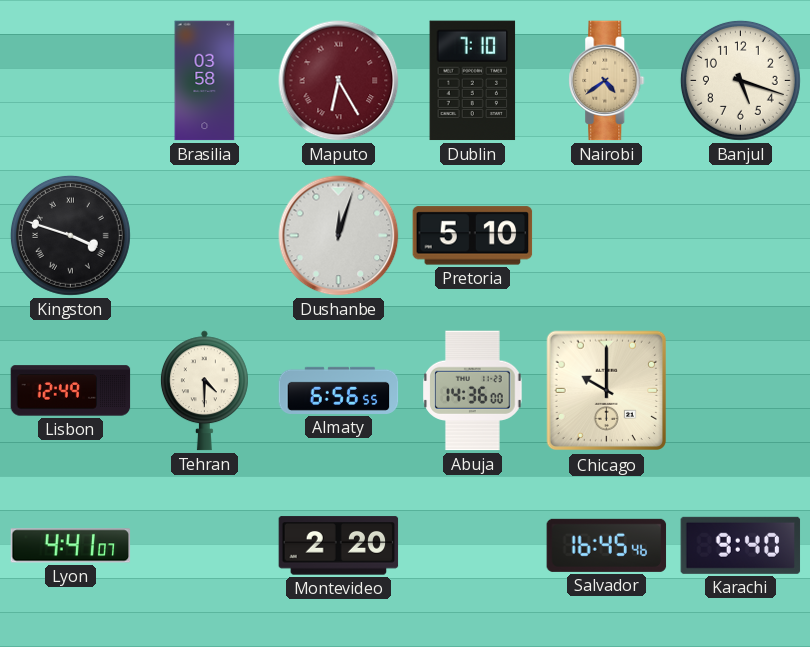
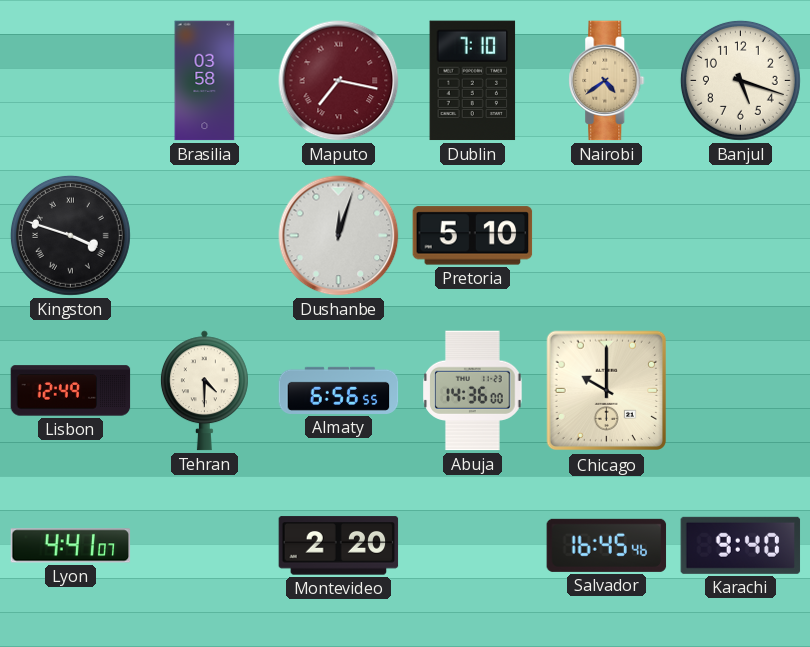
Maputo: 6:25 -> 7:17 (339, 81)
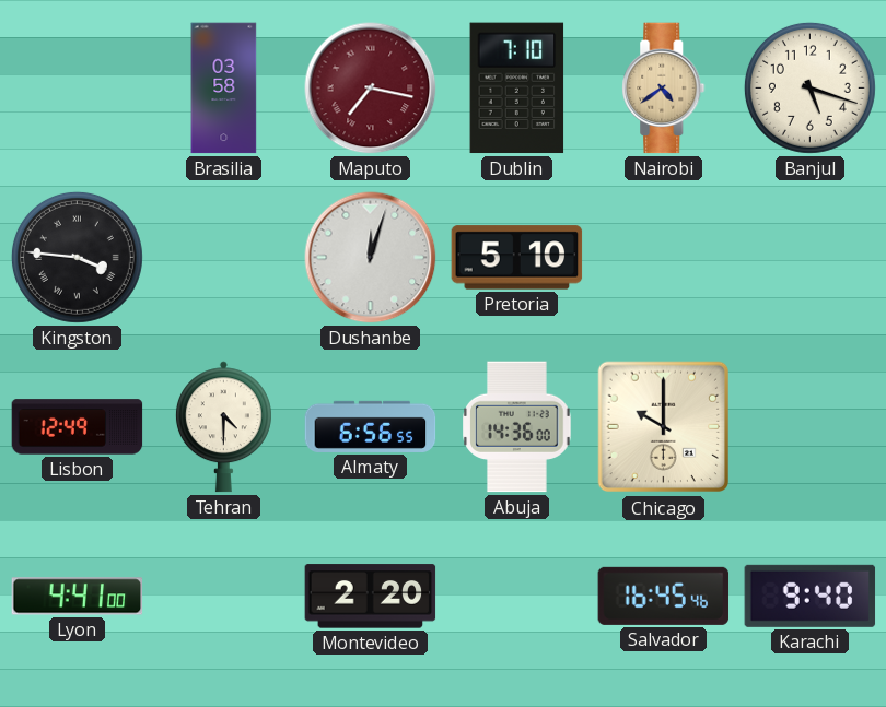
Kingston: 3:48 -> 3:46 (77, 257)
Lyon: 4:41:07 -> 4:41:00 (78, 597)
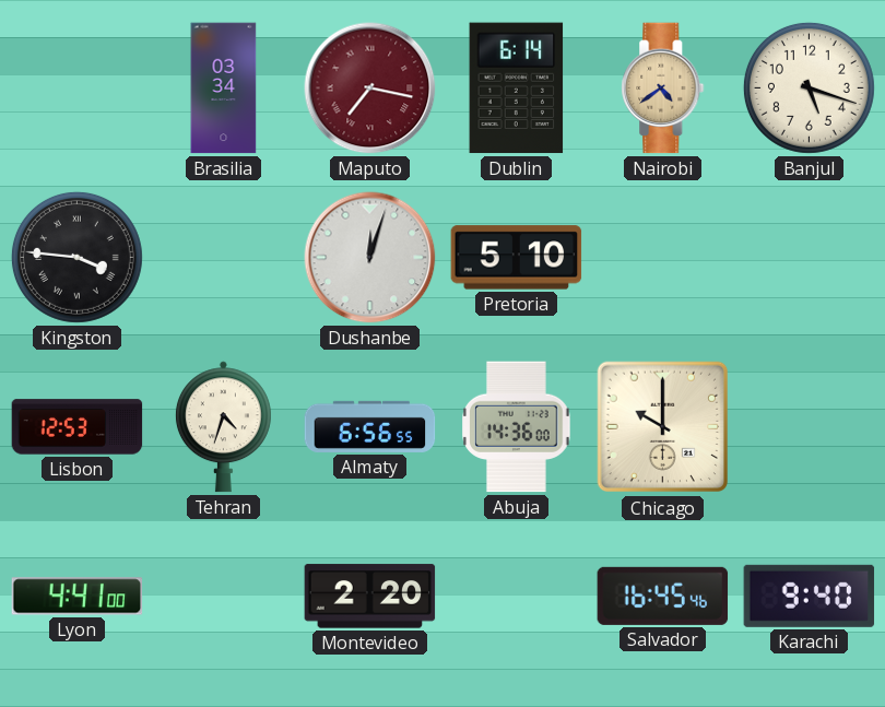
Brasilia: 03:58 -> 03:34 (224, 89)
Dublin: 7:10 -> 6:14 (517, 89)
Lisbon: 12:49 -> 12:53 (78, 427)
Tehran: 4:30 -> 4:33 (223, 427)
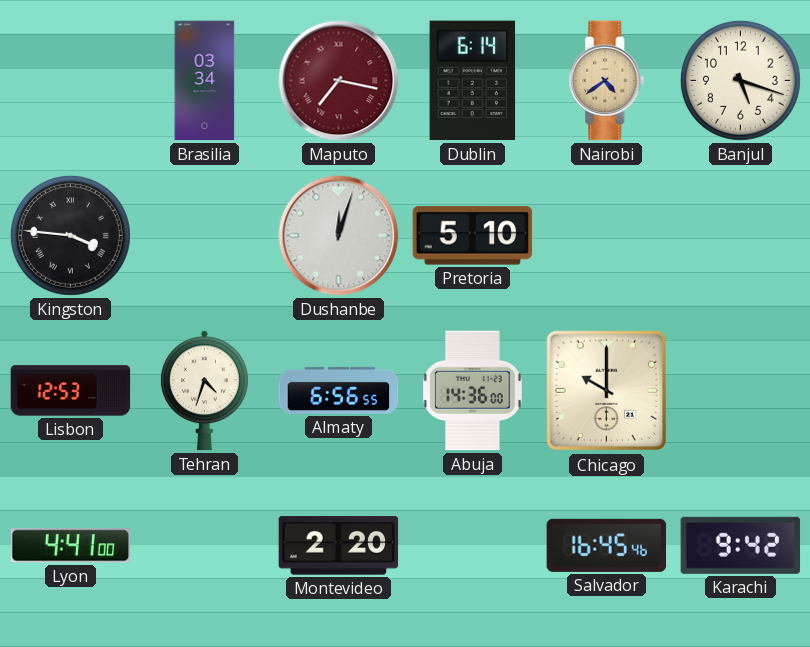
Karachi: 9:40 -> 9:42 (741, 545)
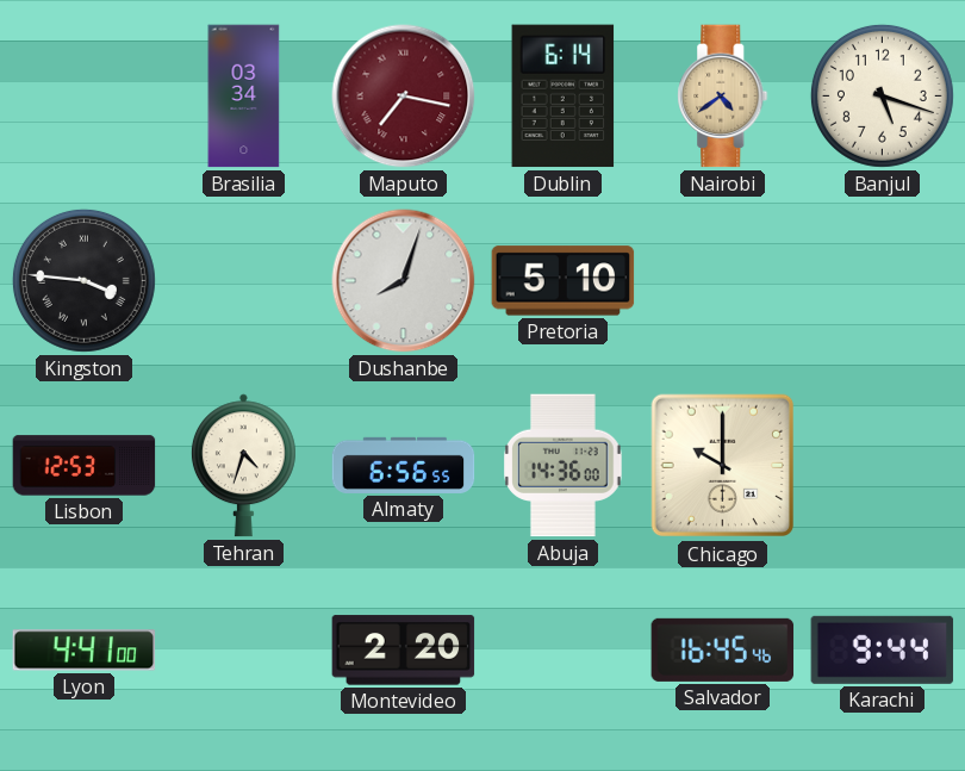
Dushanbe: 12:03 -> 8:03 (404, 281)
Karachi: 9:42 -> 9:44 (883, 649)
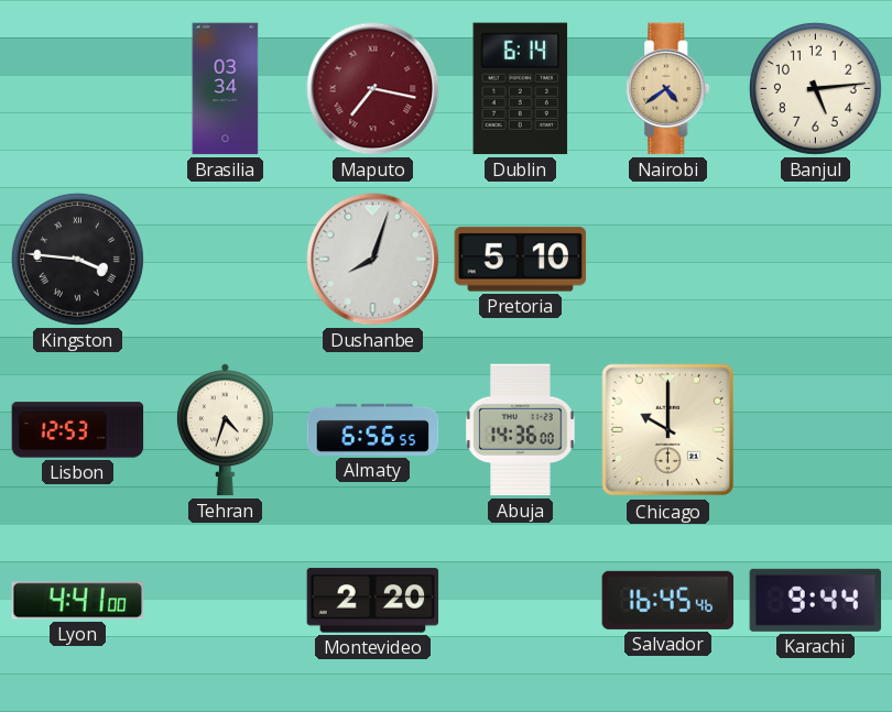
Banjul: 5:18 -> 5:14 (815, 88)
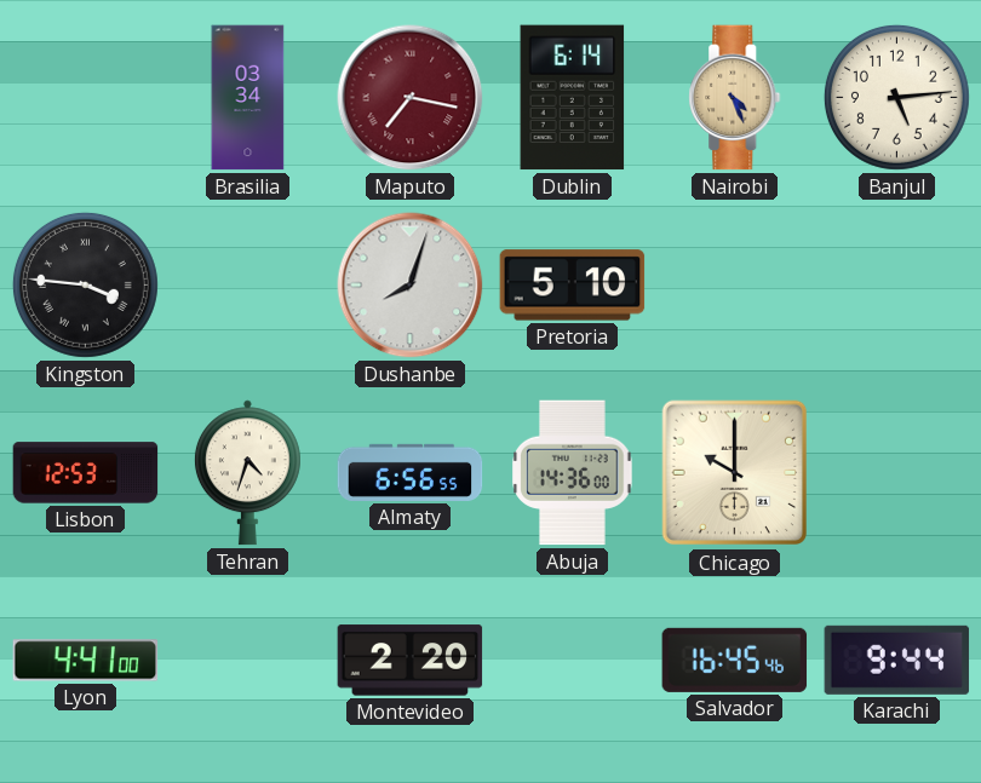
Nairobi: 4:39 -> 4:26 (735, 98)
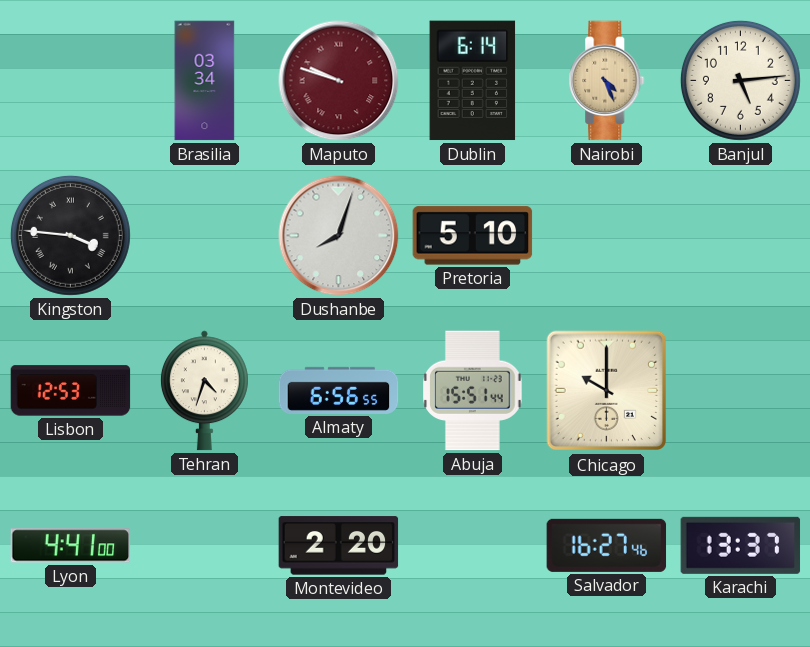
Maputo: 7:17 -> 9:48 (339, 81)
Abuja: 14:36 -> 15:51 (473, 391)
Salvador: 16:45 -> 16:27 (607, 545)
Karachi: 9:44 -> 13:37 (741, 545)
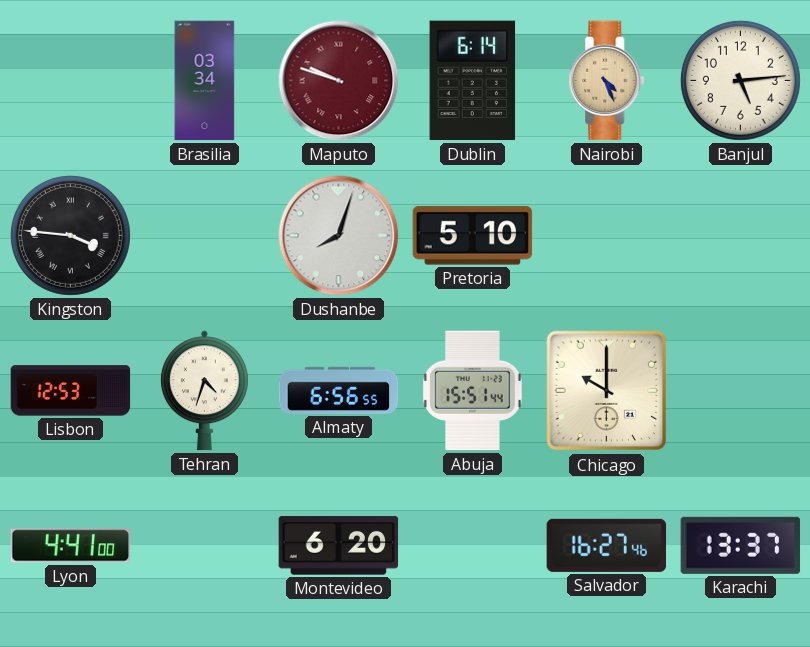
Montevideo: 2:20 -> 6:20 (339, 546)
